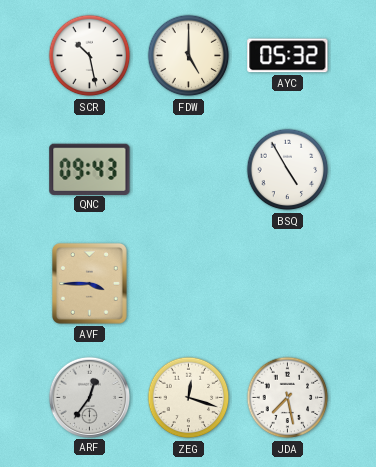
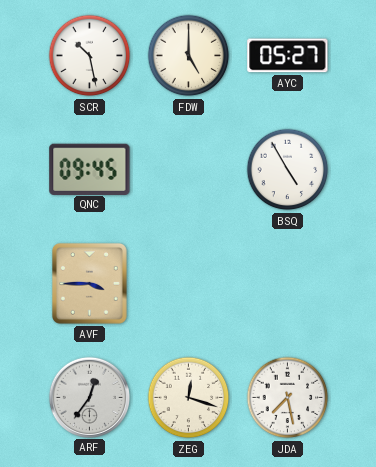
AYC: 05:32 -> 05:27 (288, 56)
QNC: 09:43 -> 09:45 (90, 169)
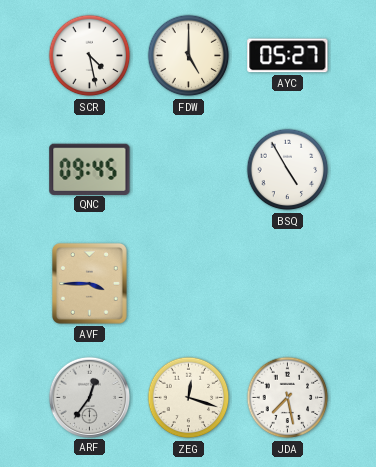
SCR: 10:28 -> 4:28 (90, 56)
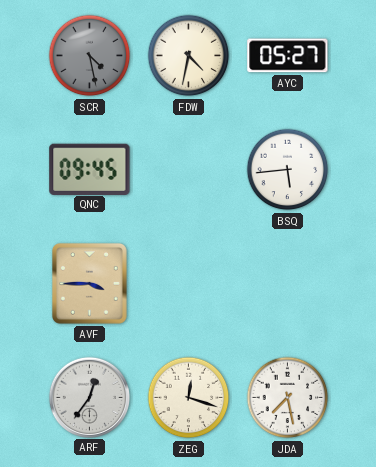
SCR dial: white -> grey (90, 56)
FDW: 5:00 -> 4:32 (189, 56)
BSQ: 4:55 -> 5:44 (288, 170)
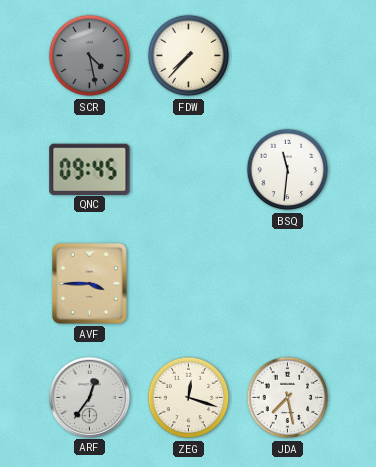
FDW: 4:32 -> 7:37 (189, 56)
AYC: 05:27 -> none (288, 56)
BSQ: 5:44 -> 11:31 (288, 170)
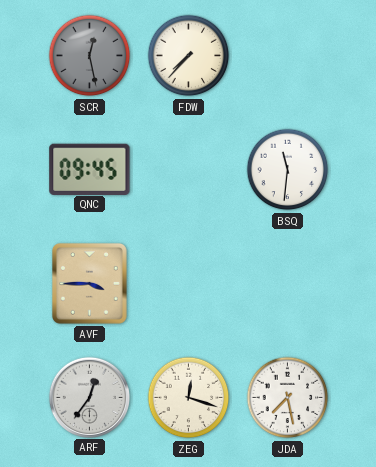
SCR: 4:28 -> 12:28 (90, 56)
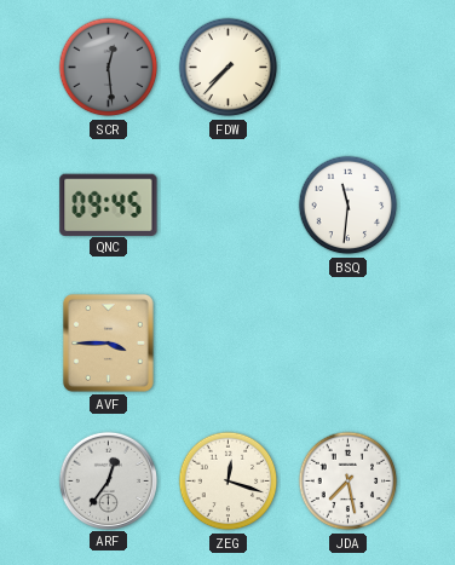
SCR: 12:28 -> 12:29 (109, 68)
